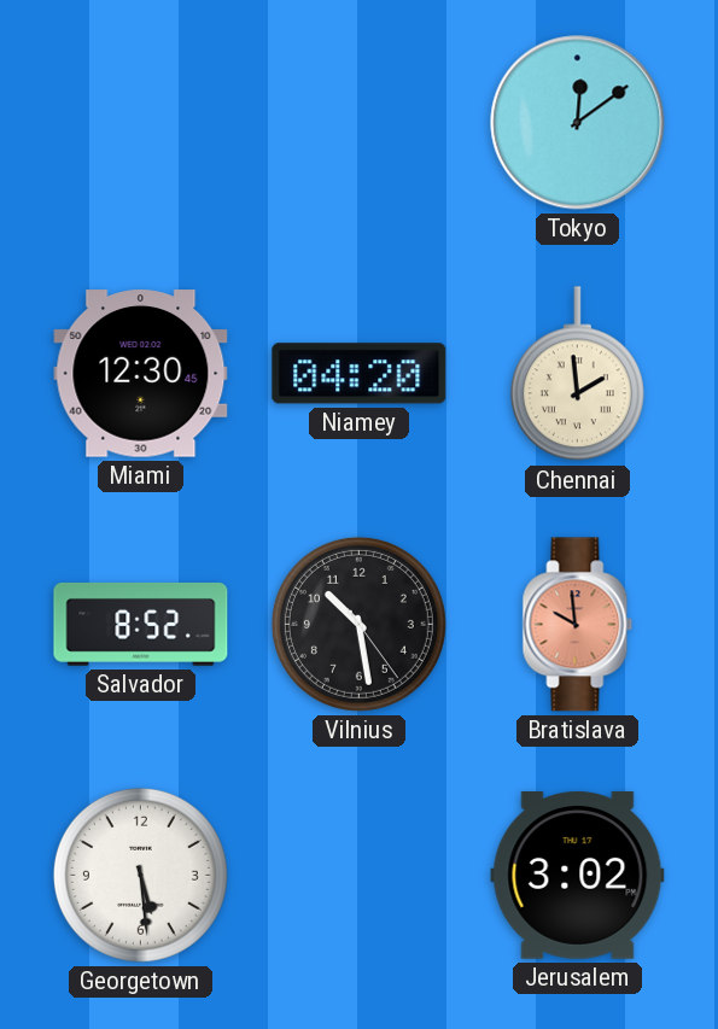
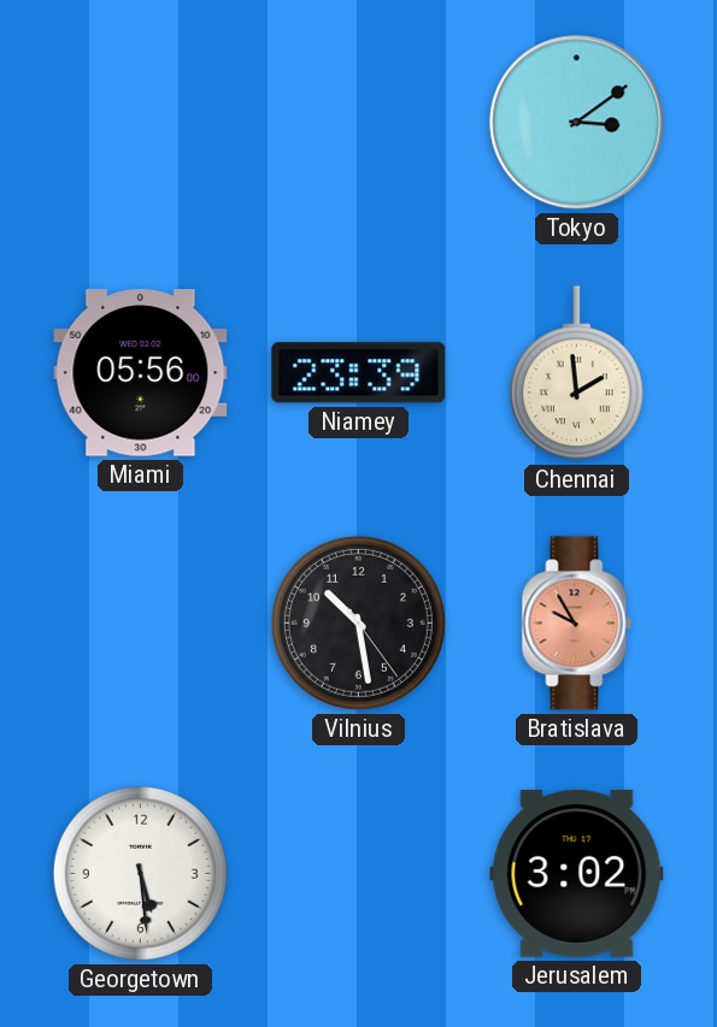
Tokyo: 12:09 -> 3:09 (577, 123)
Miami: 12:30 -> 05:56 (141, 373)
Niamey: 04:20 -> 23:39 (359, 373)
Salvador: 8:52 -> none (141, 624)
Bratislava: 9:59 -> 9:55 (577, 624)
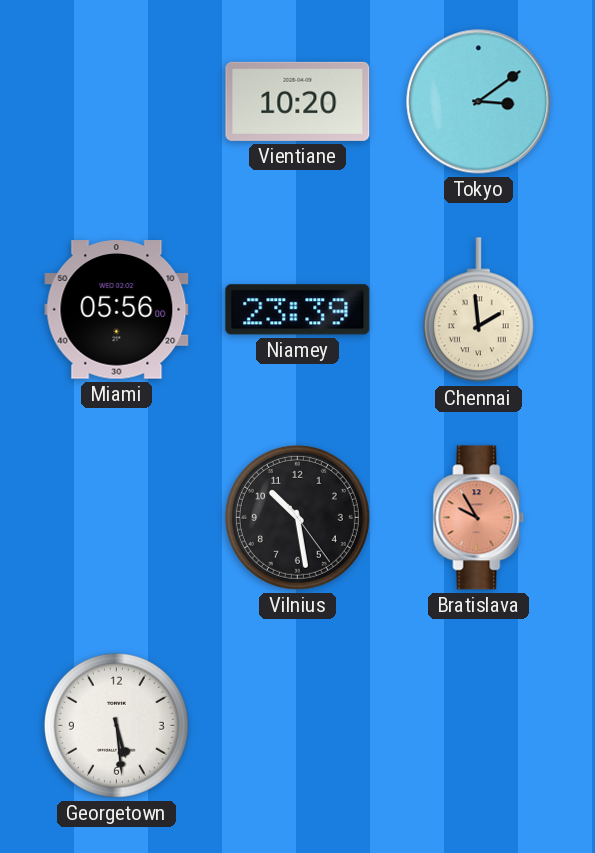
Vientiane: none -> 10:20 (298, 101)
Jerusalem: 3:02 -> none (577, 873)
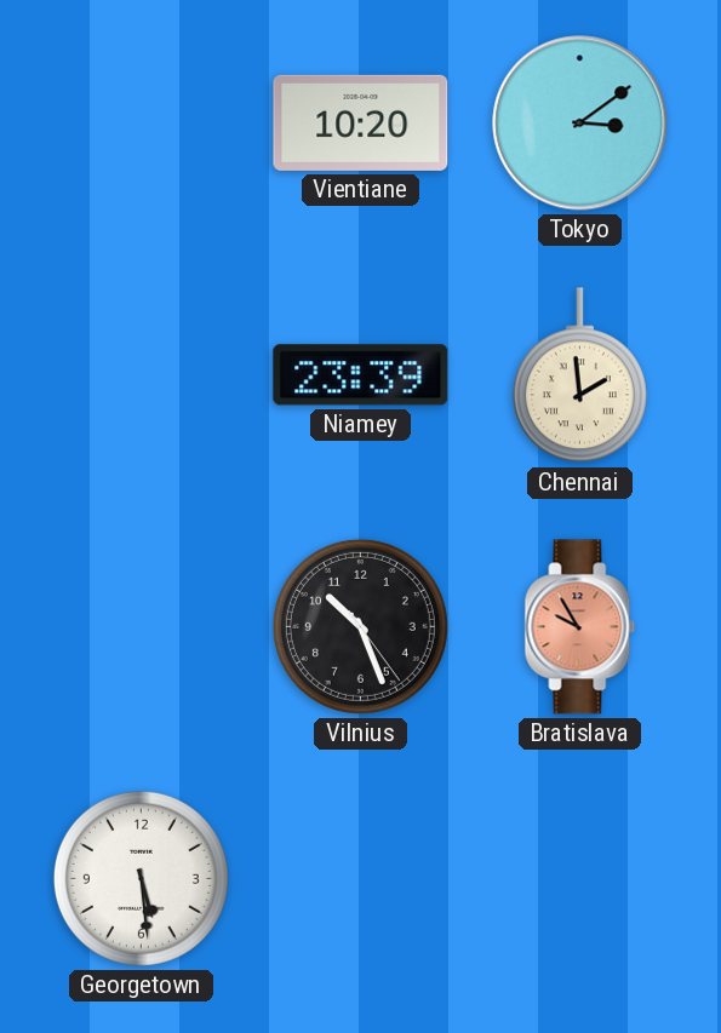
Miami: 05:56 -> none (117, 310)
Vilnius: 10:28 -> 10:26 (360, 626)
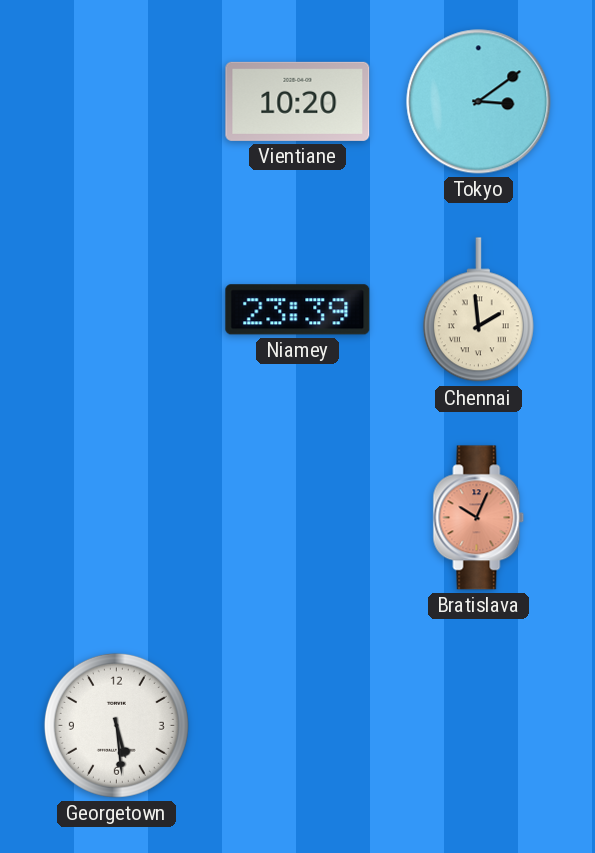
Vilnius: 10:26 -> none (360, 626)
Bratislava: 9:55 -> 10:04 (479, 518)
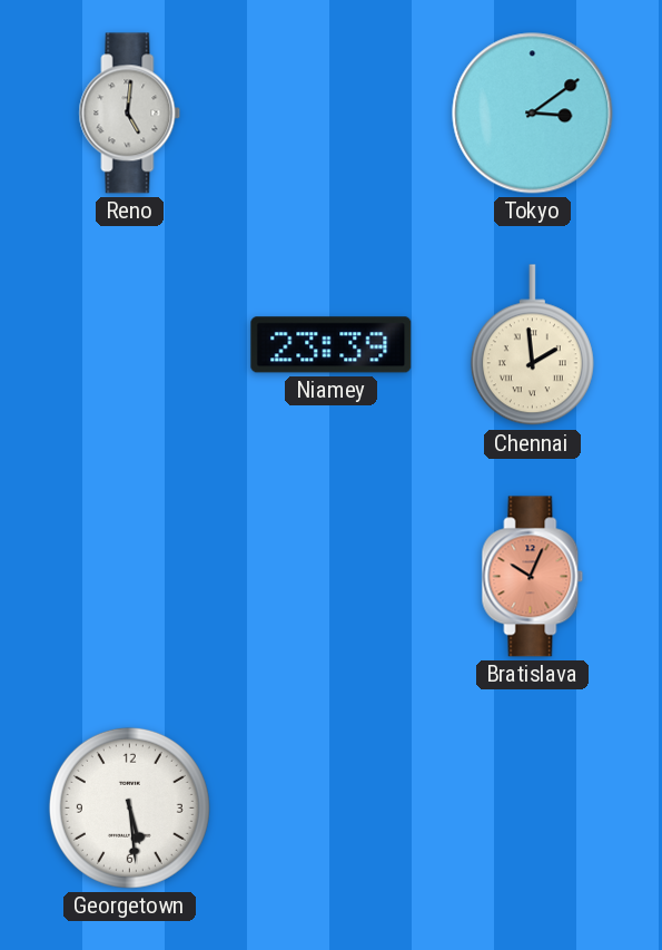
Reno: none -> 5:01 (130, 114)
Vientiane: 10:20 -> none (298, 101)
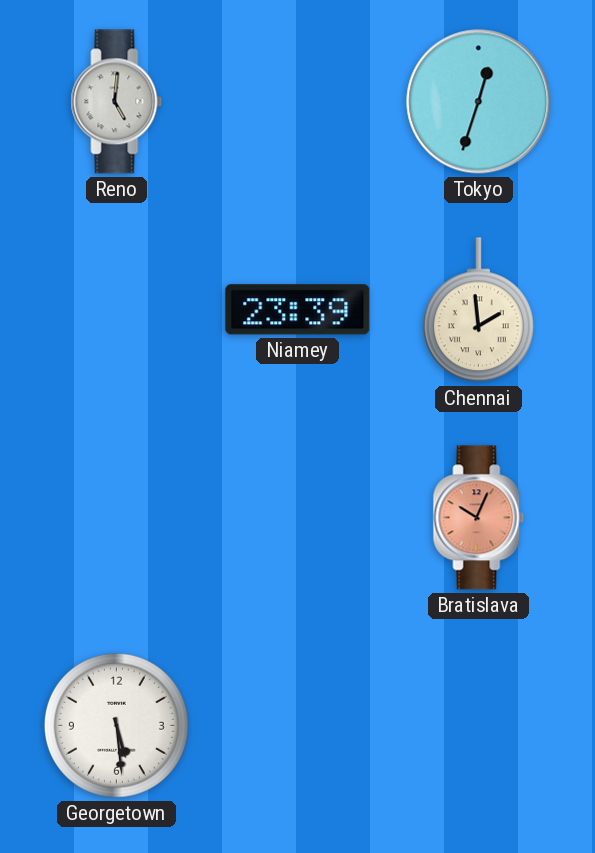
Tokyo: 3:09 -> 12:33 (479, 102)
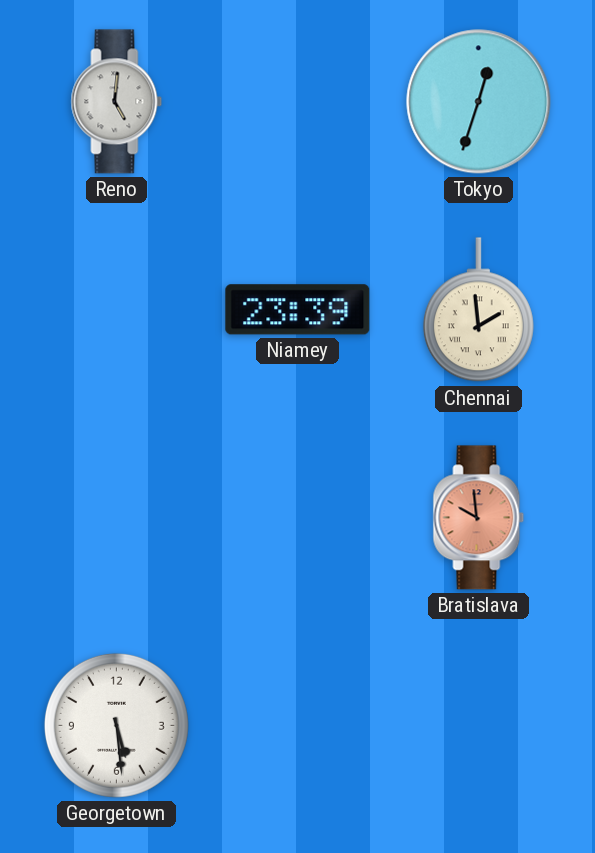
Bratislava: 10:04 -> 9:59 (479, 518)
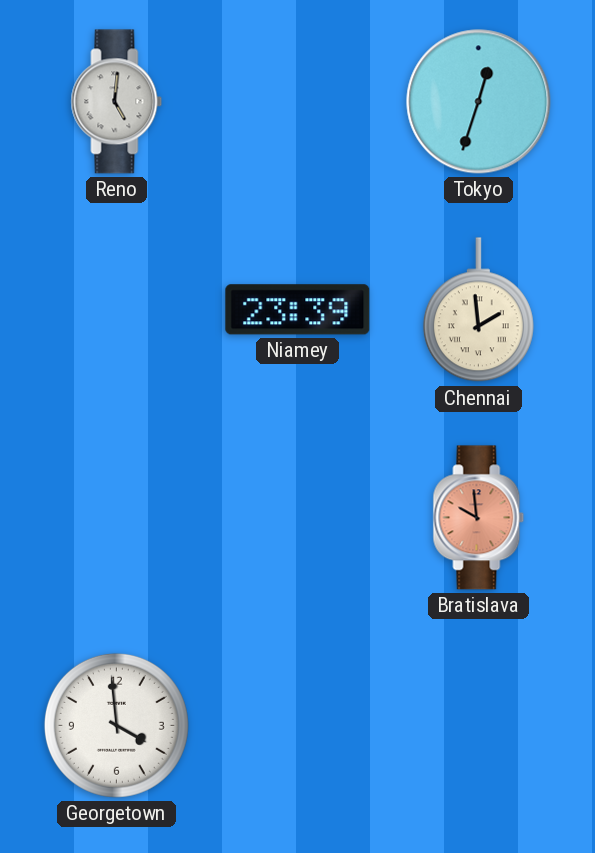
Georgetown: 5:29 -> 3:59 (116, 725)
